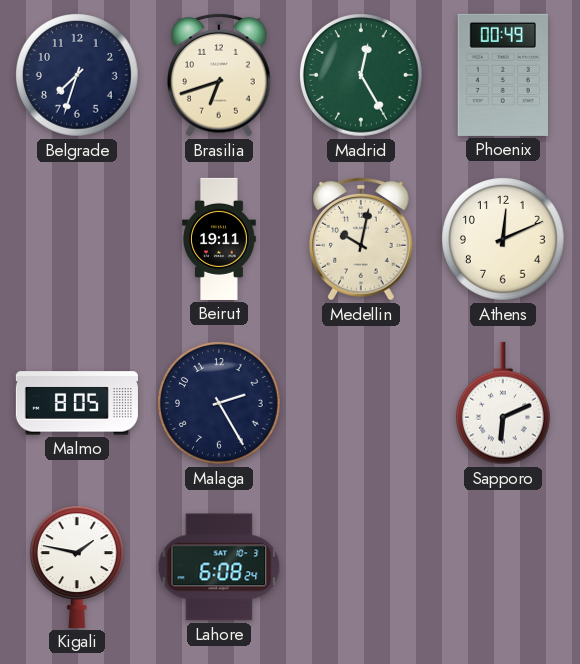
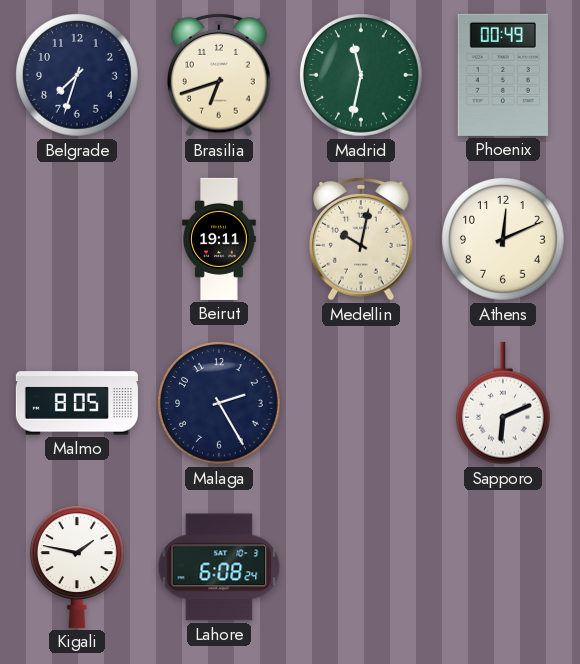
Madrid: 12:25 -> 11:32 (362, 76)
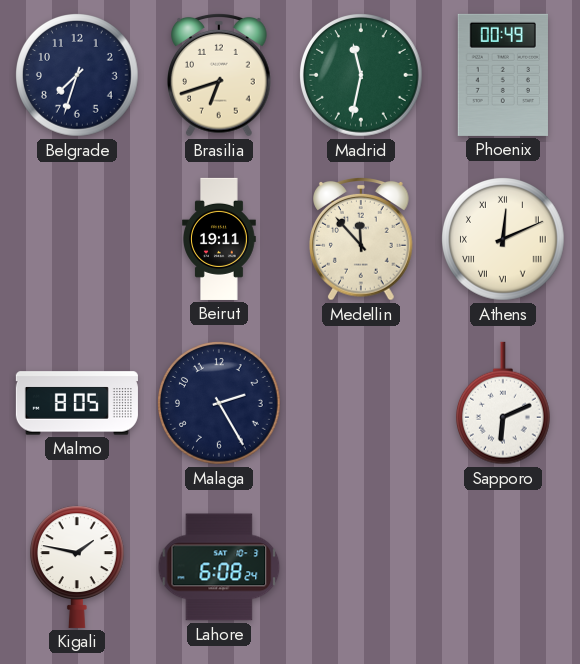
Medellin: 10:02 -> 11:53 (362, 240)
Athens numerals: Arabic -> Roman (504, 240)
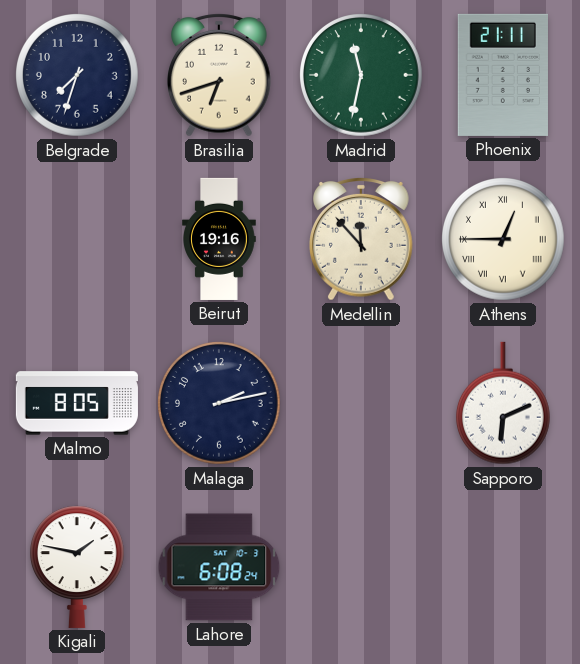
Phoenix: 00:49 -> 21:11 (503, 75)
Beirut: 19:11 -> 19:16 (220, 239)
Athens: 12:11 -> 12:45 (504, 240)
Malaga: 2:25 -> 2:13 (220, 404)
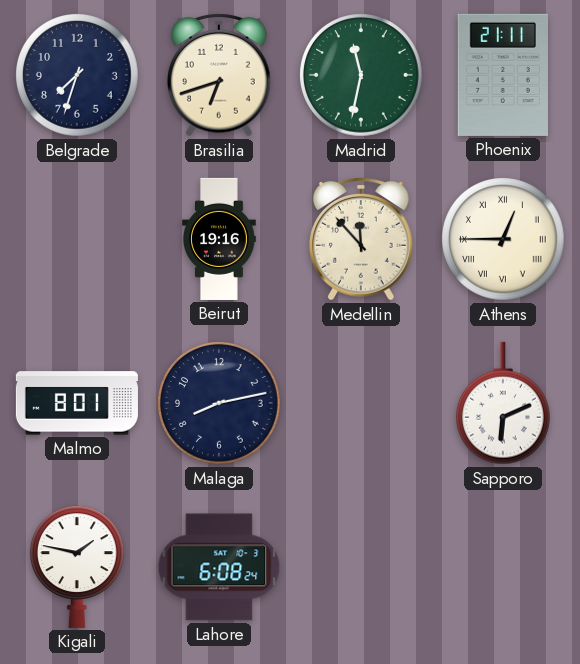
Malmo: 8:05 -> 8:01 (77, 403)
Malaga: 2:13 -> 8:13 (220, 404)
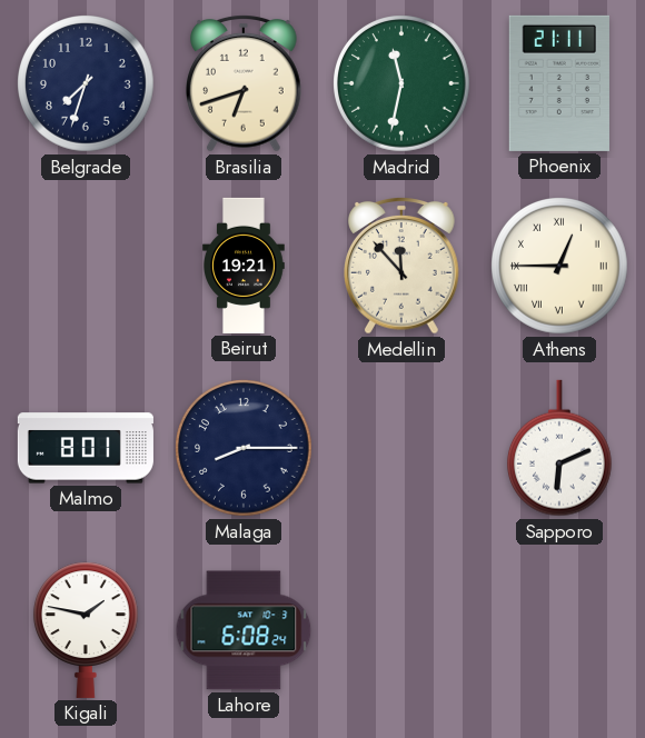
Beirut: 19:16 -> 19:21 (245, 266)
Malaga: 8:13 -> 8:15 (245, 449)
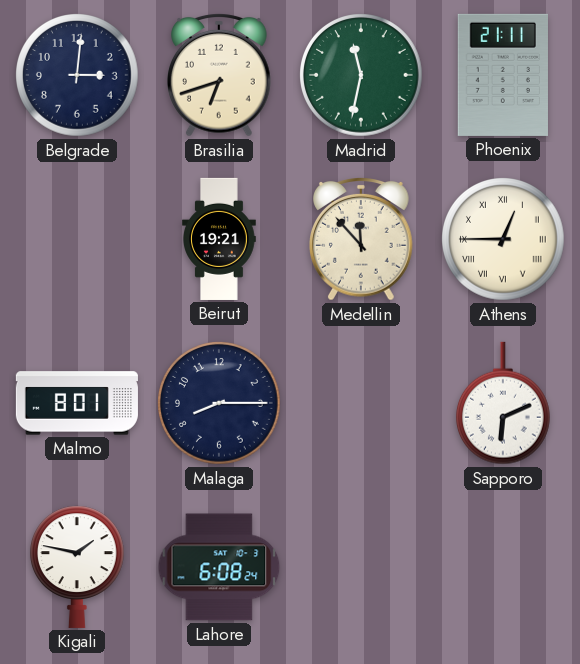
Belgrade: 7:33 -> 3:01 (78, 76)
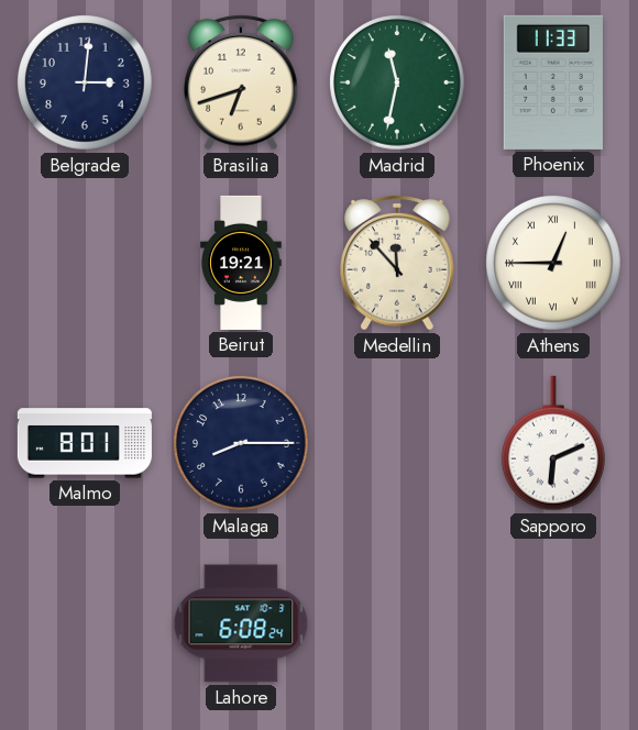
Phoenix: 21:11 -> 11:33 (553, 82)
Kigali: 1:47 -> none (77, 567)
